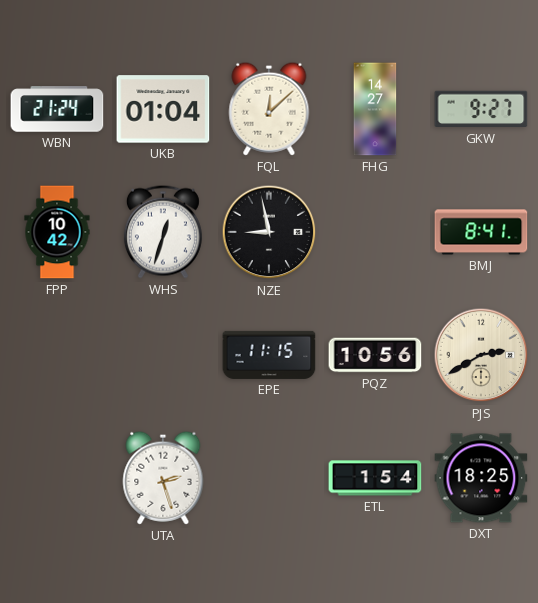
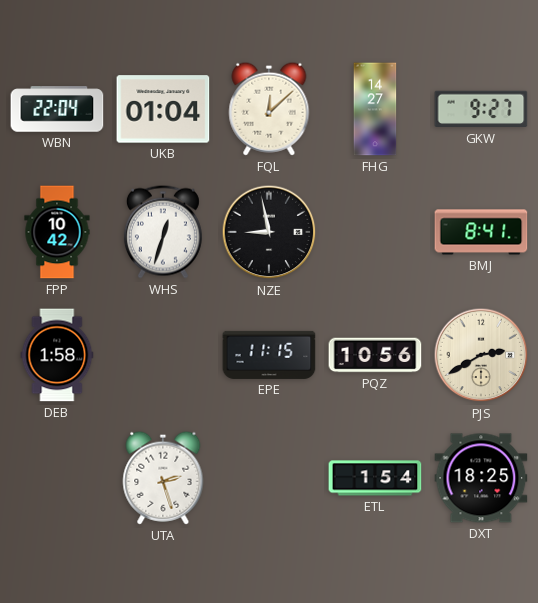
WBN: 21:24 -> 22:04 (57, 109)
DEB: none -> 1:58 (57, 355)
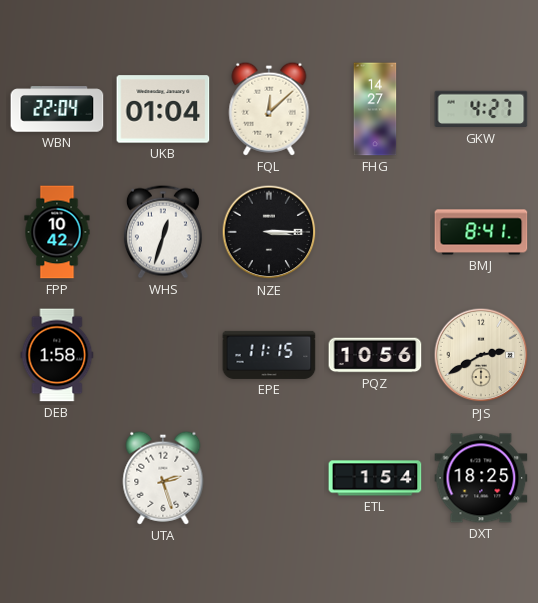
GKW: 9:27 -> 4:27 (481, 109)
NZE: 8:58 -> 3:15 (269, 232)
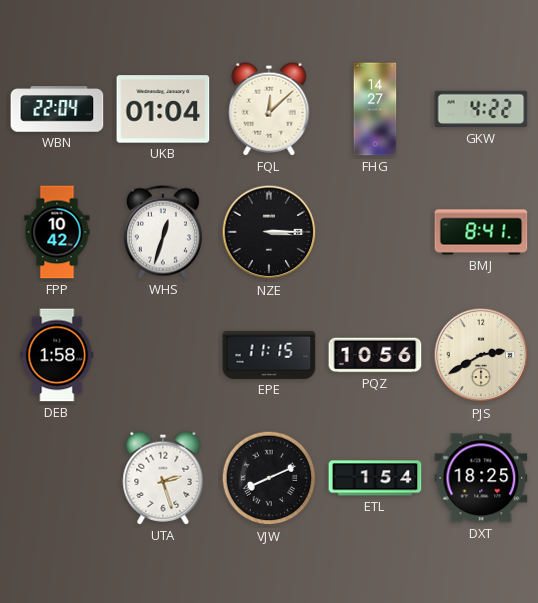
GKW: 4:27 -> 4:22 (481, 109)
VJW: none -> 8:11 (269, 478)
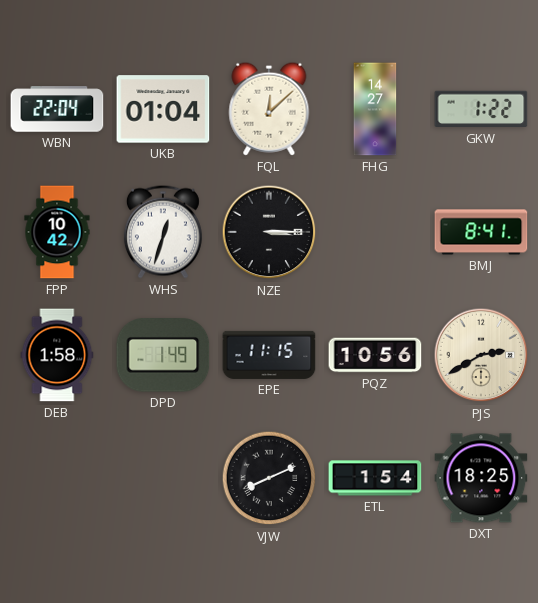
GKW: 4:22 -> 1:22 (481, 109)
DPD: none -> 1:49 (163, 355)
UTA: 2:27 -> none (163, 478)
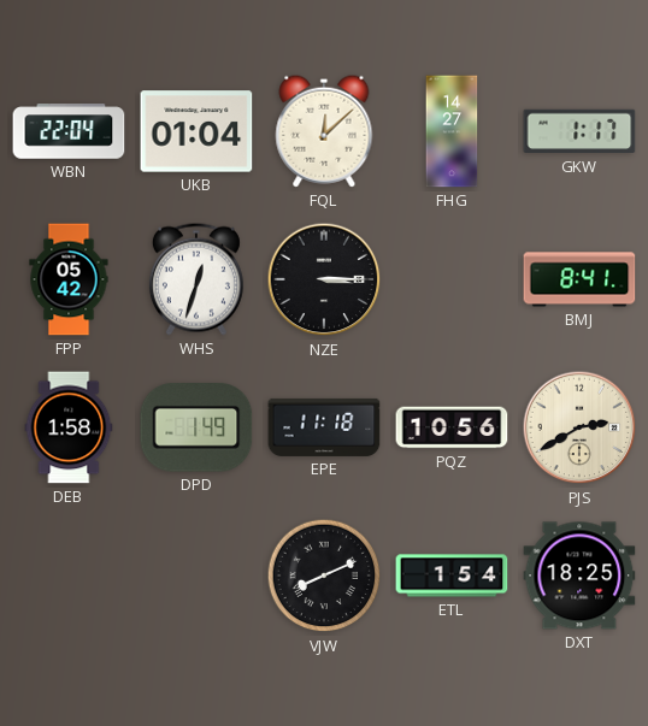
GKW: 1:22 -> 1:17 (579, 131)
FPP: 10:42 -> 05:42 (69, 279)
EPE: 11:15 -> 11:18 (324, 427)
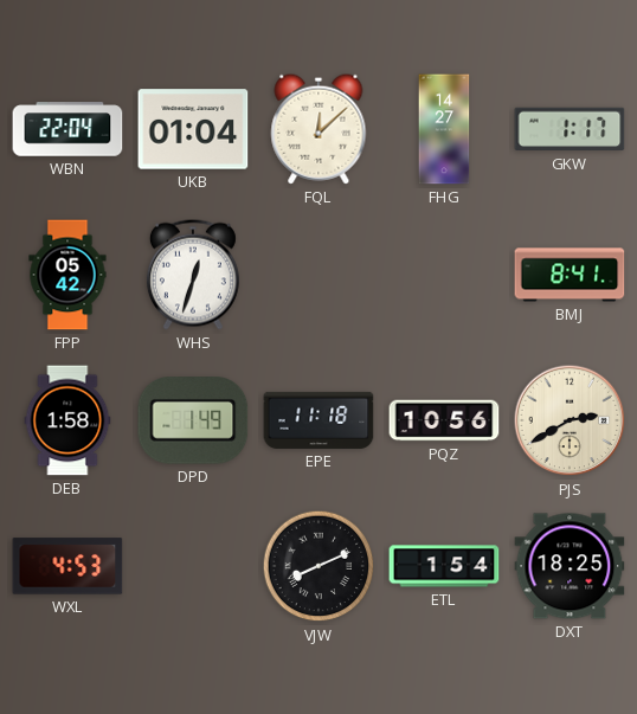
NZE: 3:15 -> none (324, 279)
WXL: none -> 4:53 (67, 566)
